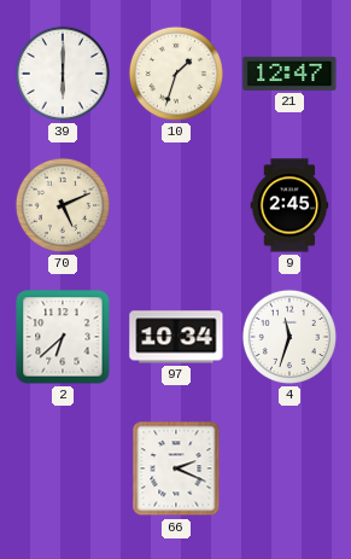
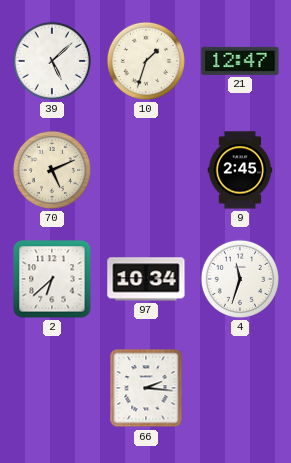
39: 6:00 -> 5:08 (52, 61)
66: 2:19 -> 2:16 (146, 388)
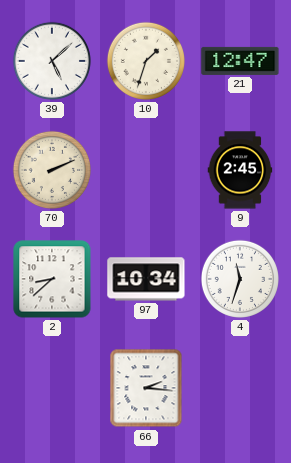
70: 5:11 -> 2:11 (52, 170)
2: 6:38 -> 8:38 (52, 279)
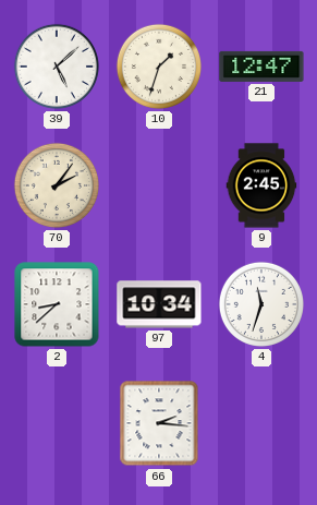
70: 2:11 -> 2:06 (57, 185)
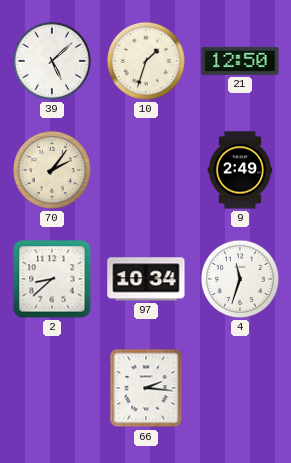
21: 12:47 -> 12:50 (240, 61)
9: 2:45 -> 2:49 (240, 170)
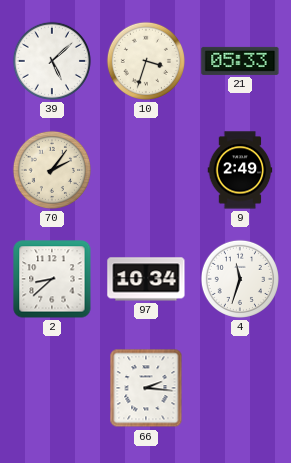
10: 1:33 -> 3:33 (146, 61)
21: 12:50 -> 05:33 (240, 61)
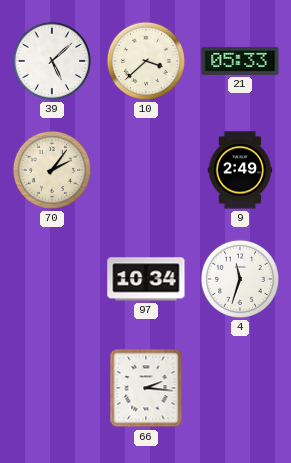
10: 3:33 -> 3:38 (146, 61)
2: 8:38 -> none (52, 279)
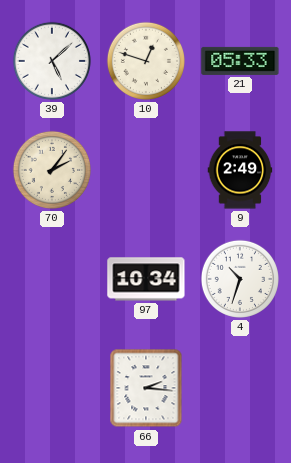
10: 3:38 -> 12:48 (146, 61)
4: 11:33 -> 10:33 (240, 279)
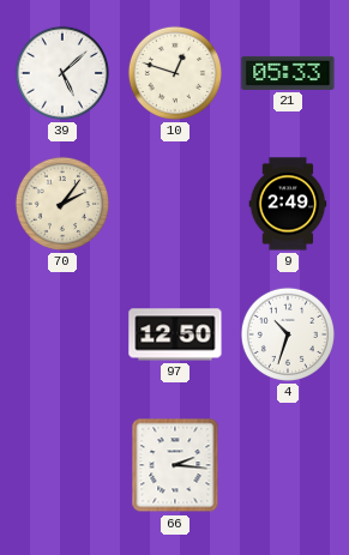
97: 10:34 -> 12:50 (175, 334)
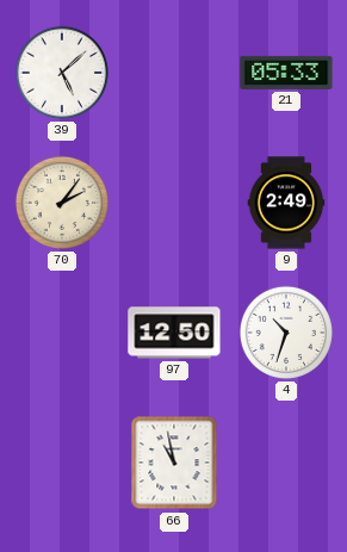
10: 12:48 -> none (175, 73)
66: 2:16 -> 10:58 (174, 463)
